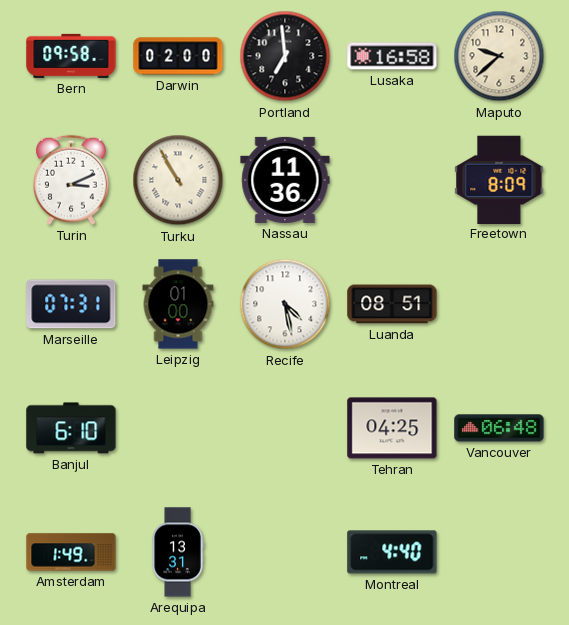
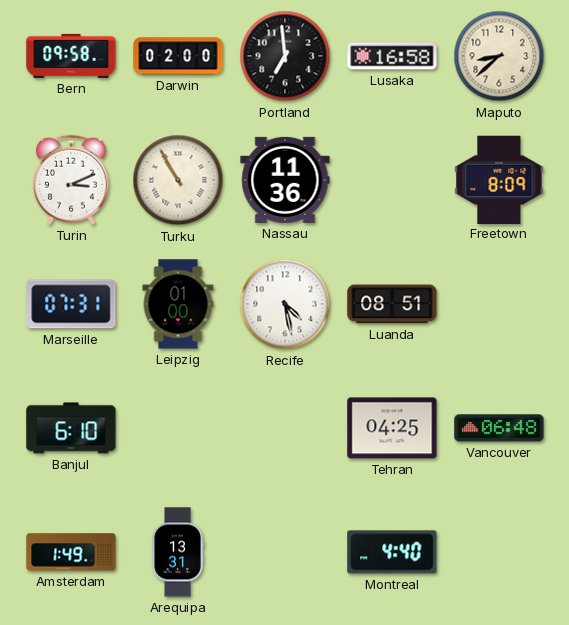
Maputo: 9:38 -> 8:38 (499, 56)
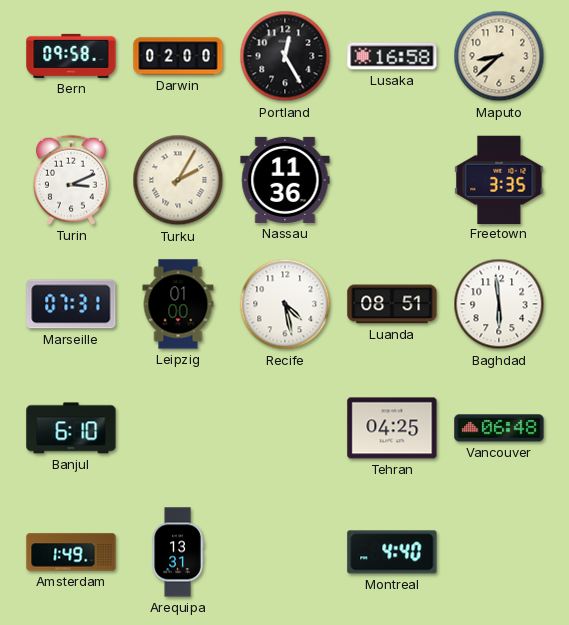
Portland: 6:59 -> 12:25 (285, 56)
Turku: 10:55 -> 2:05 (178, 180)
Freetown: 8:09 -> 3:35 (499, 179)
Baghdad: none -> 5:59 (499, 304)
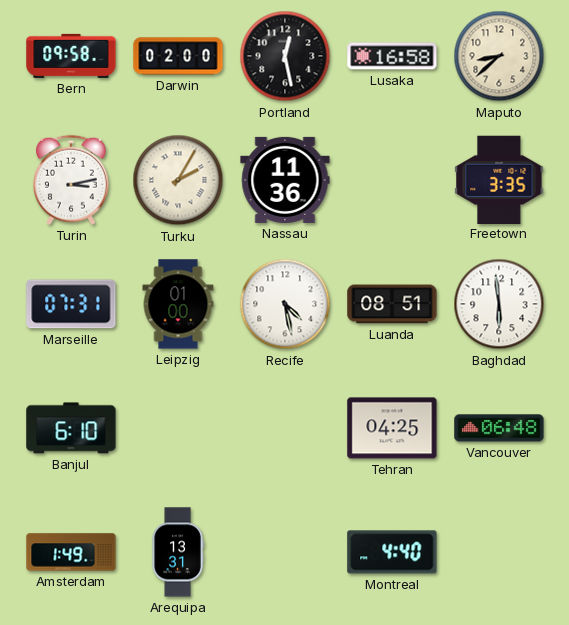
Portland: 12:25 -> 12:28 (285, 56)
Turin: 3:11 -> 3:13 (71, 180)
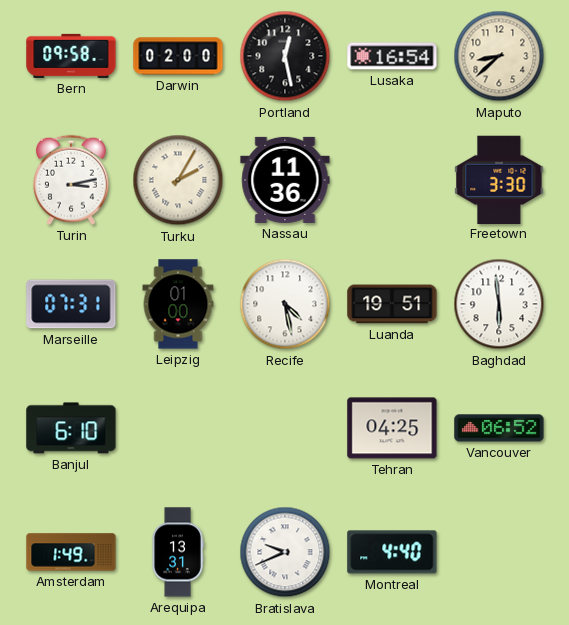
Lusaka: 16:58 -> 16:54 (392, 56)
Freetown: 3:35 -> 3:30 (499, 179)
Luanda: 08:51 -> 19:51 (392, 304)
Vancouver: 06:48 -> 06:52 (499, 428)
Bratislava: none -> 9:41 (285, 552)
